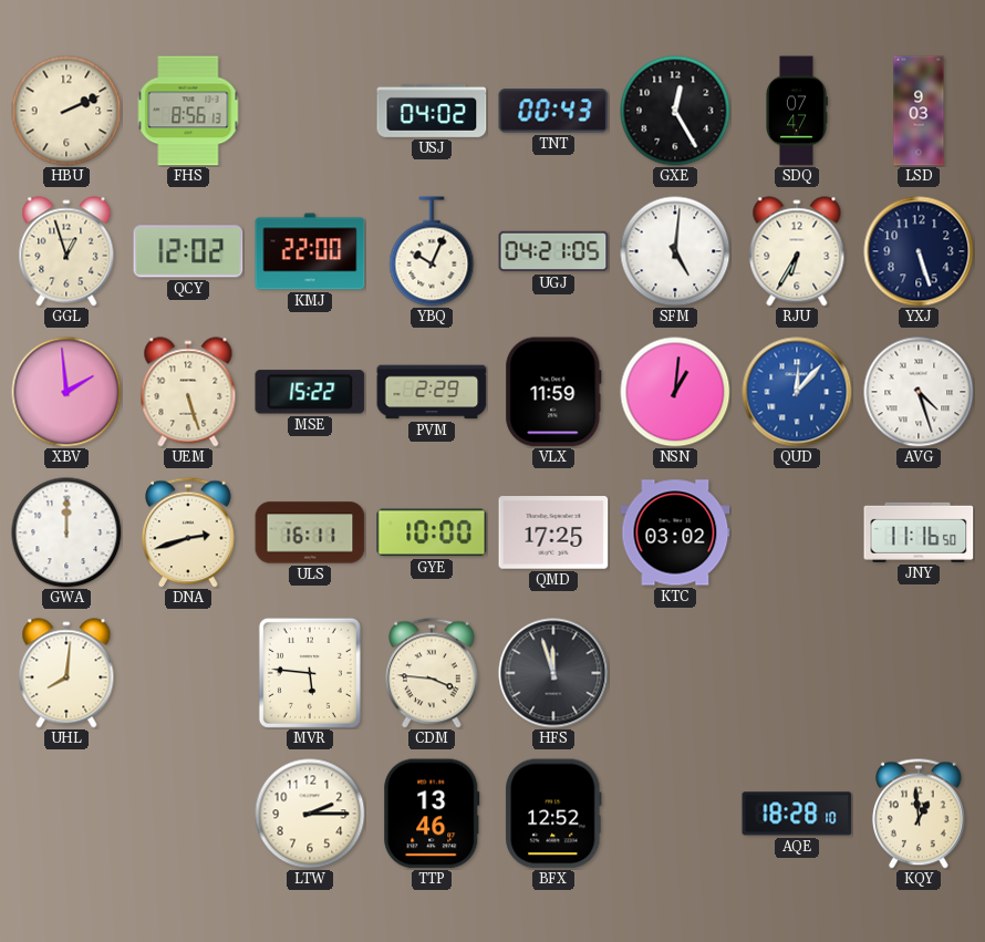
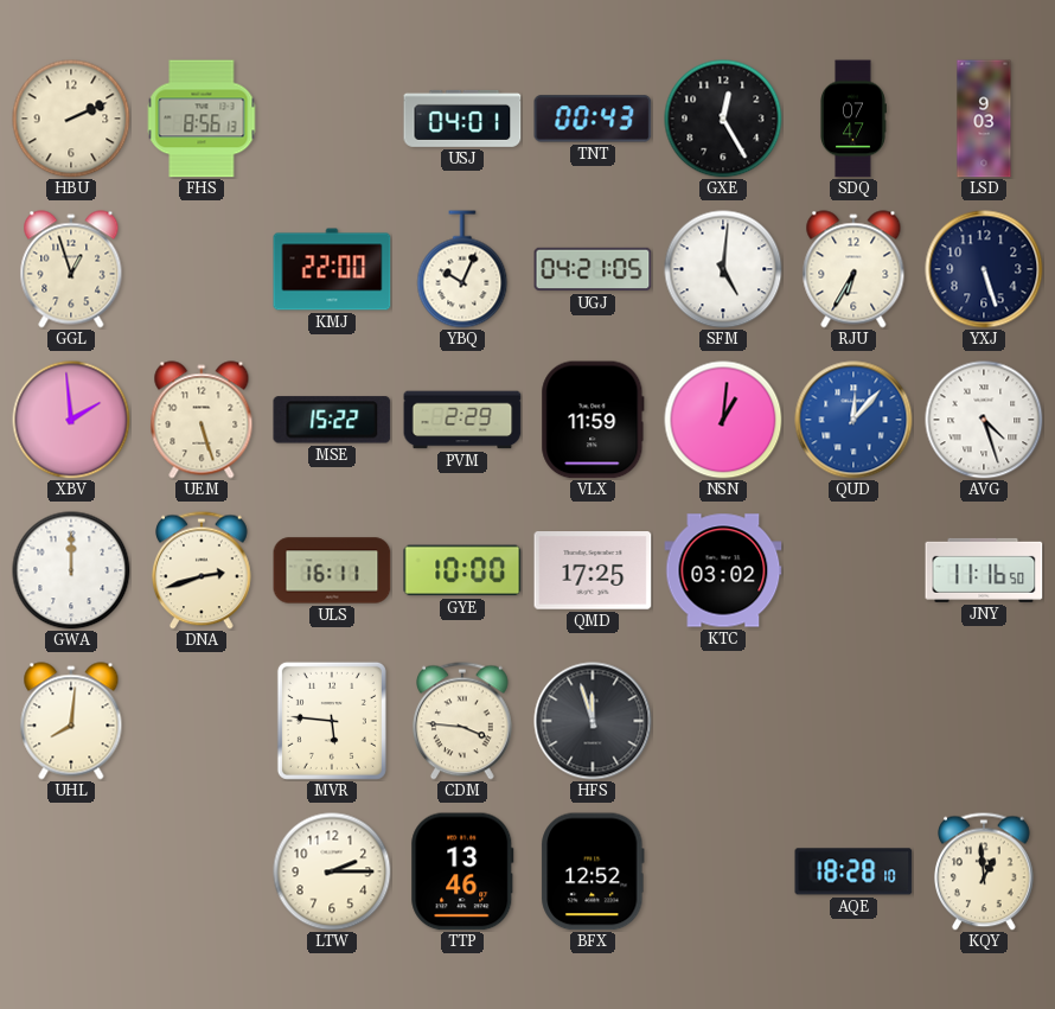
USJ: 04:02 -> 04:01 (462, 119)
QCY: 12:02 -> none (188, 251)
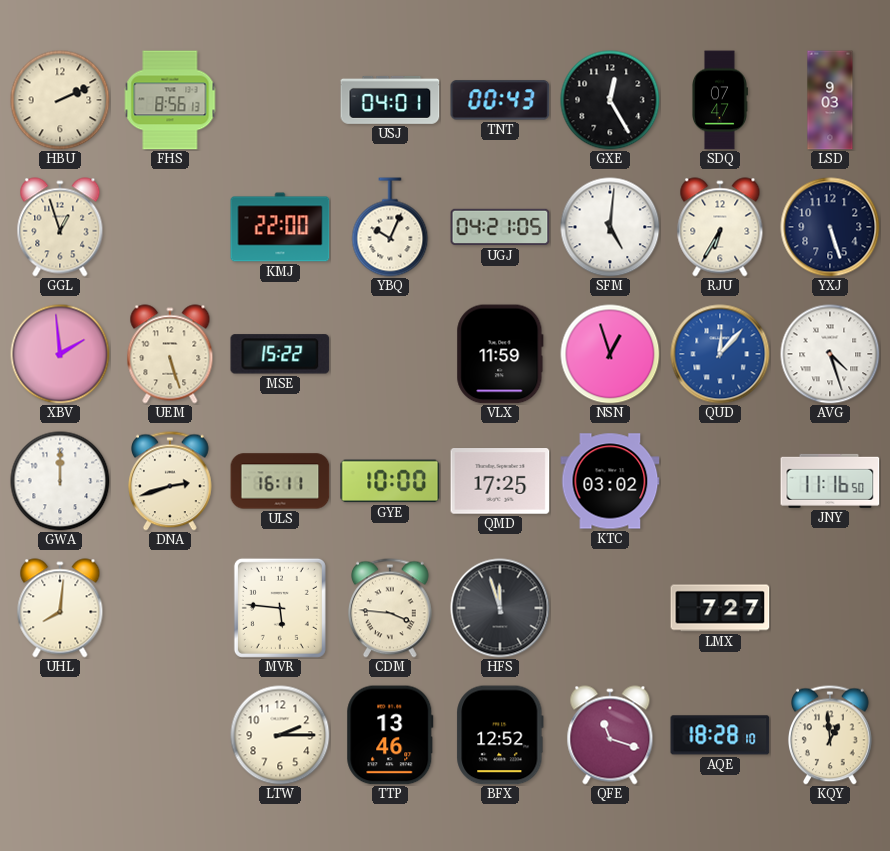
PVM: 2:29 -> none (462, 420)
NSN: 1:01 -> 12:57 (610, 354)
LMX: none -> 7:27 (720, 608)
QFE: none -> 11:18 (610, 735)
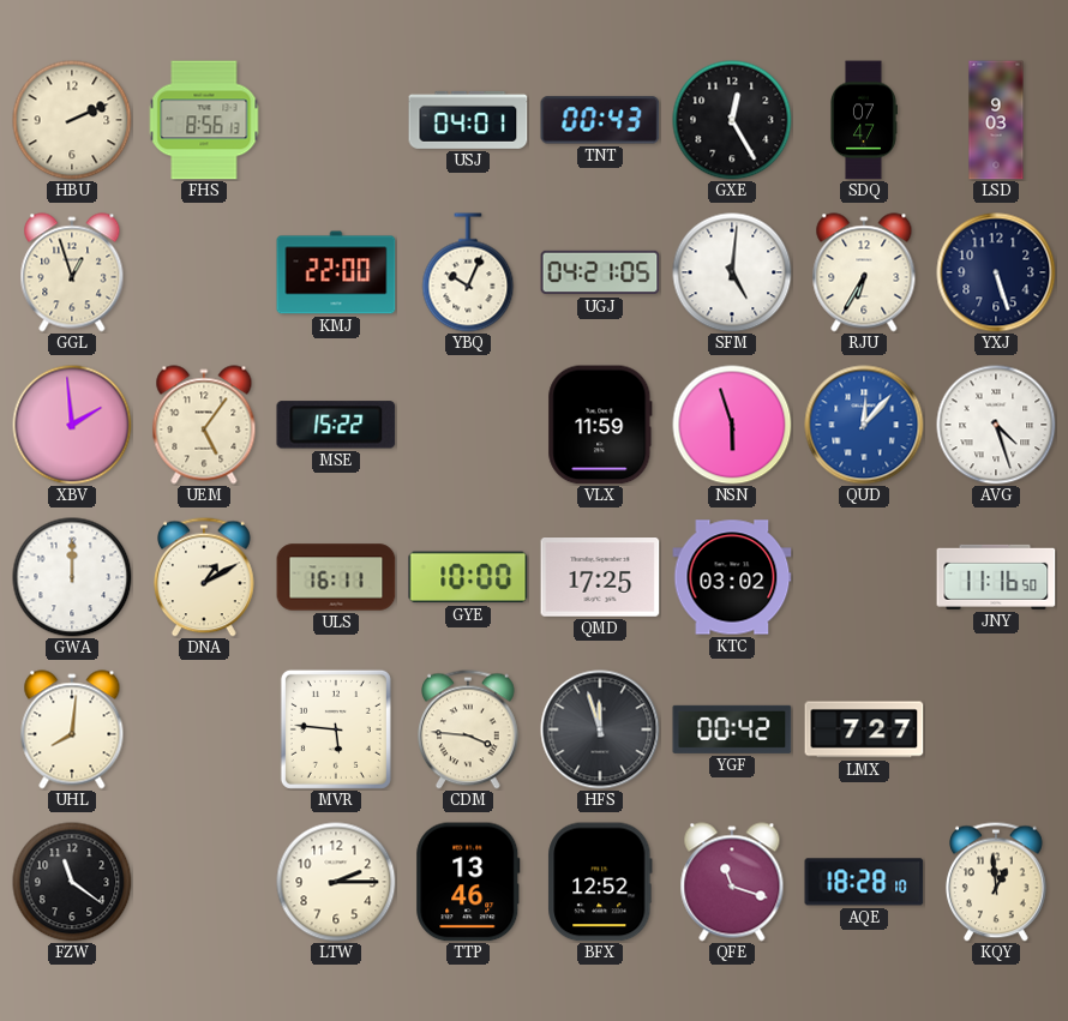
UEM: 5:27 -> 5:06 (204, 425)
NSN: 12:57 -> 5:57 (732, 425)
DNA: 2:42 -> 1:10 (205, 577)
YGF: none -> 00:42 (732, 729)
FZW: none -> 11:21 (72, 882)
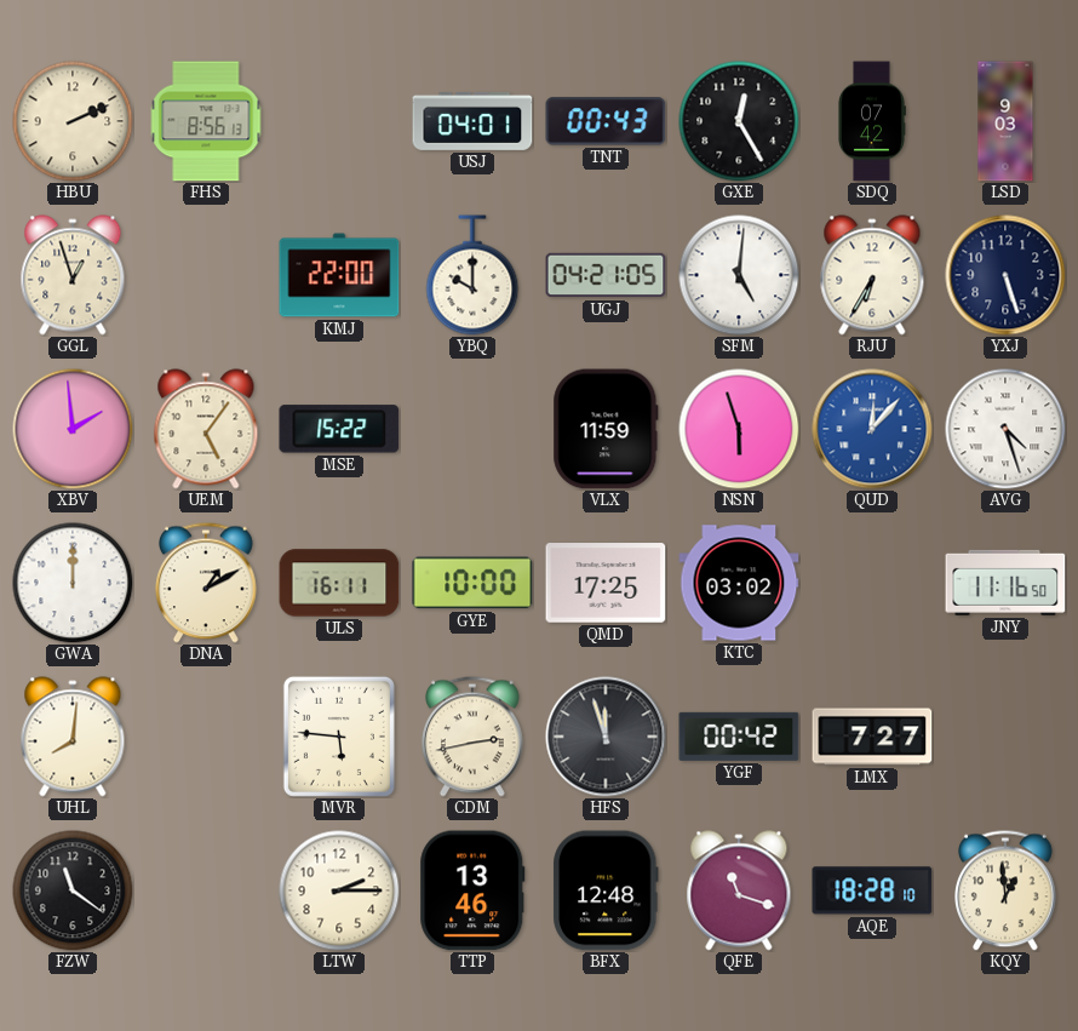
SDQ: 07:47 -> 07:42 (872, 121)
YBQ: 10:04 -> 10:00 (472, 275)
CDM: 3:46 -> 2:43 (474, 737)
BFX: 12:52 -> 12:48 (606, 890)
